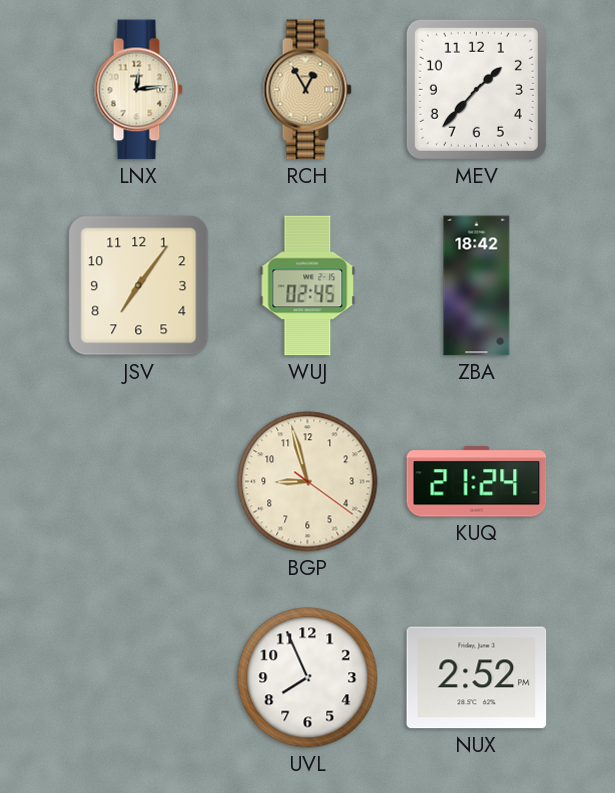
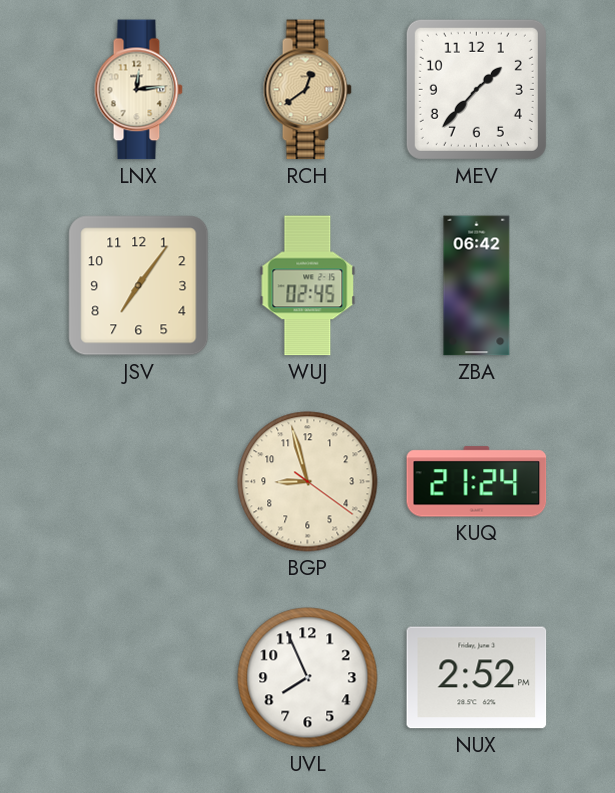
RCH: 12:55 -> 12:39 (307, 90)
ZBA: 18:42 -> 06:42 (477, 286)
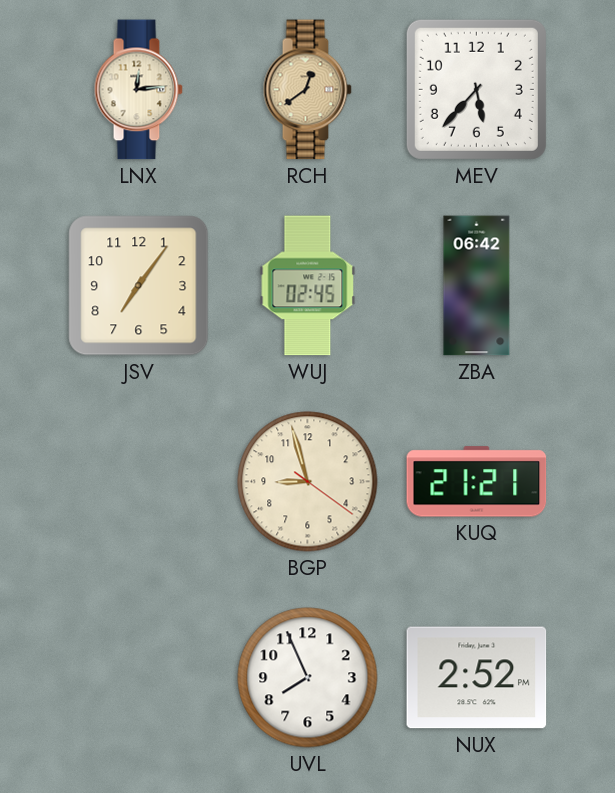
MEV: 1:37 -> 5:37 (476, 89)
KUQ: 21:24 -> 21:21 (477, 482)
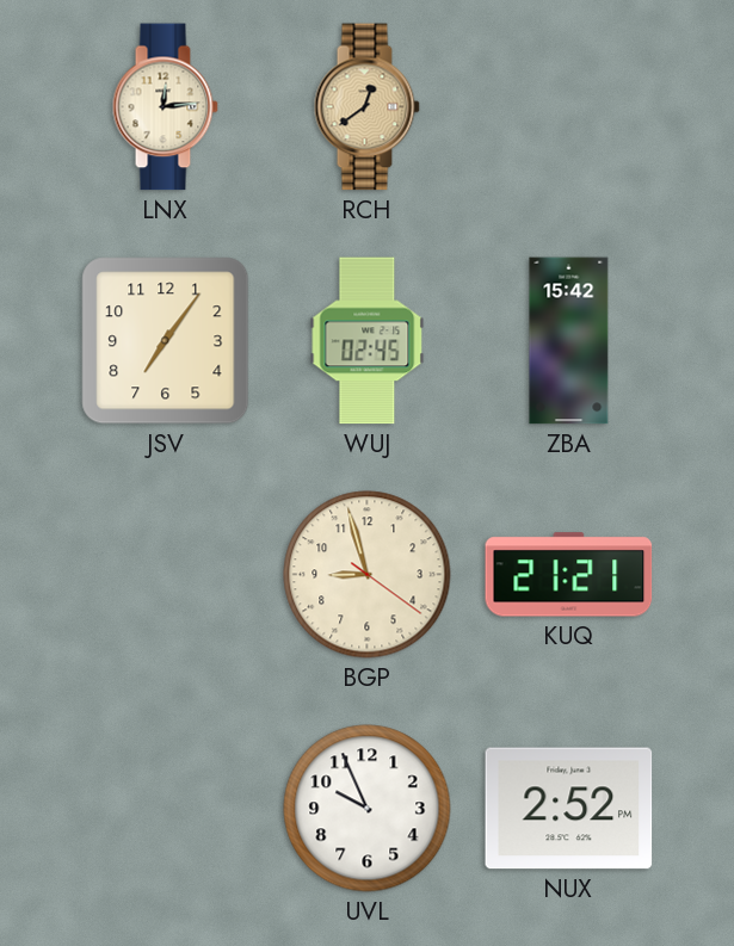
MEV: 5:37 -> none (476, 89)
ZBA: 06:42 -> 15:42 (569, 341)
UVL: 7:56 -> 9:56 (368, 809)
